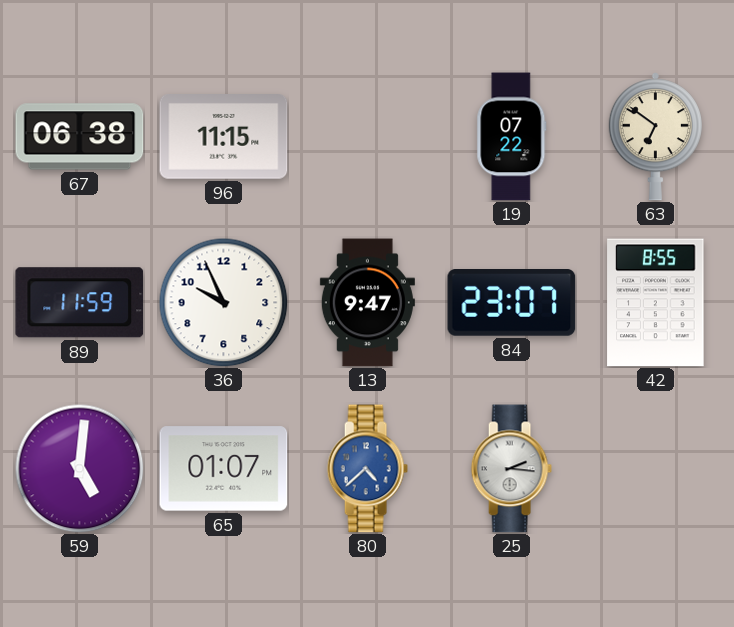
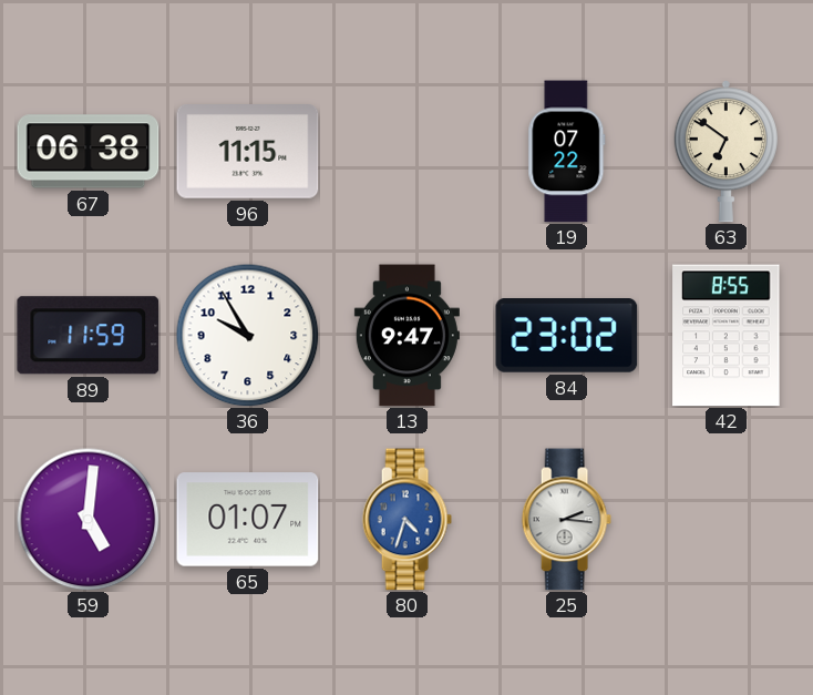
36: 9:56 -> 9:55 (247, 335)
84: 23:07 -> 23:02 (567, 336)
80: 4:38 -> 4:33 (406, 520)
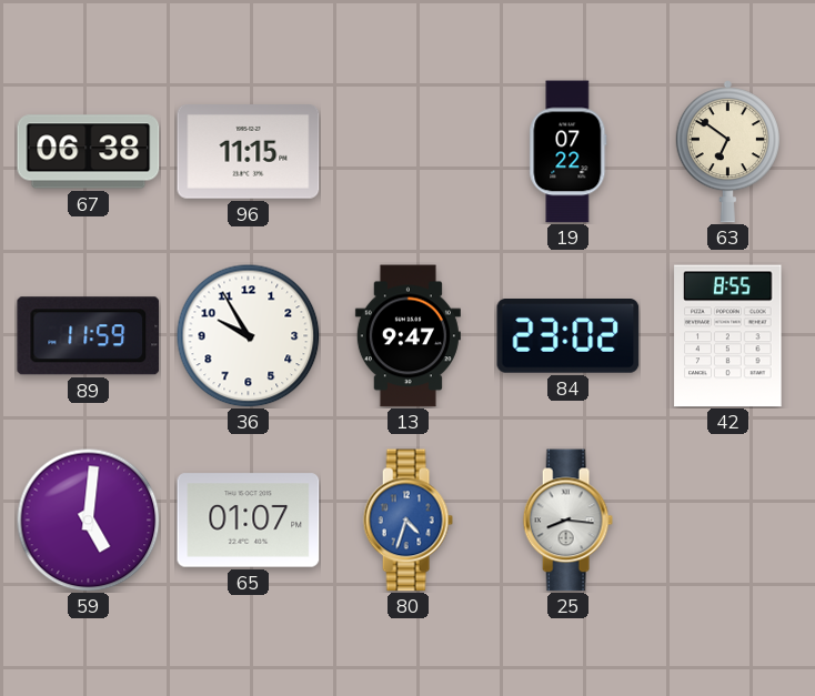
25: 2:16 -> 8:16 (567, 521)
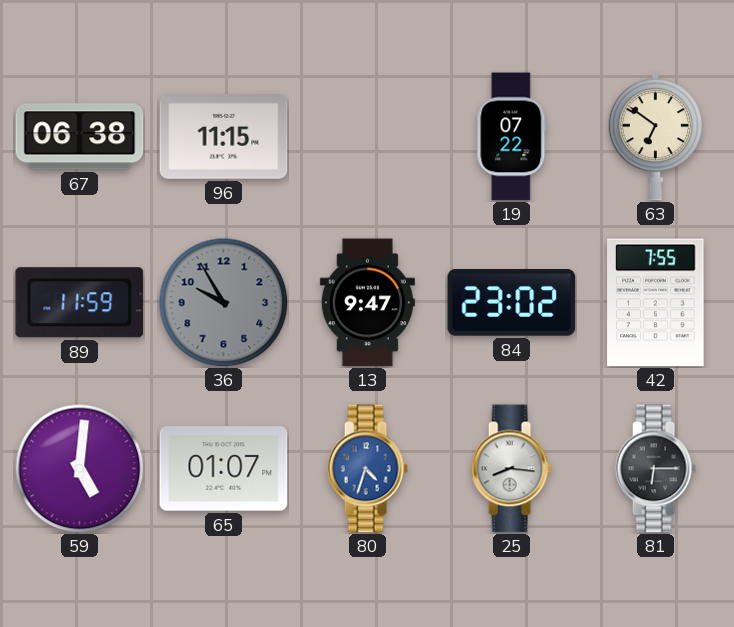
36 dial: white -> grey (223, 302)
42: 8:55 -> 7:55 (656, 303)
81: none -> 6:15 (655, 469)
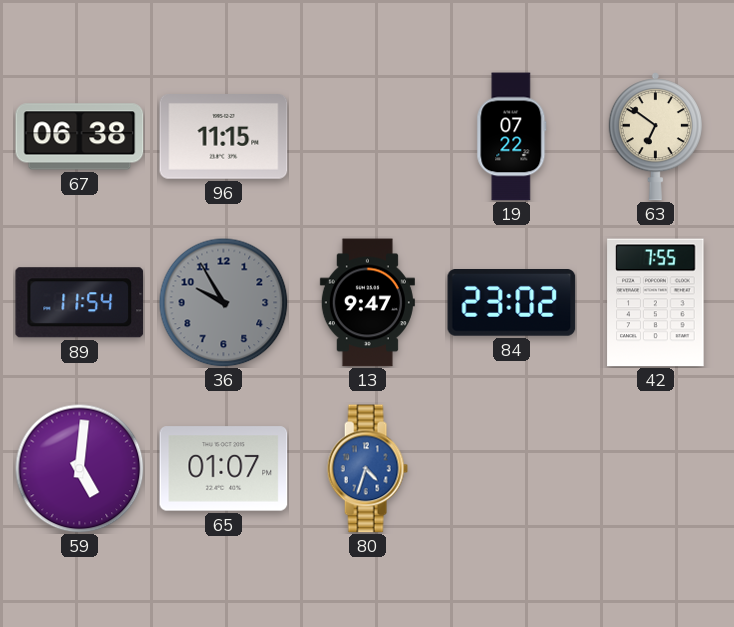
89: 11:59 -> 11:54 (80, 303)
25: 8:16 -> none (511, 469)
81: 6:15 -> none (655, 469)
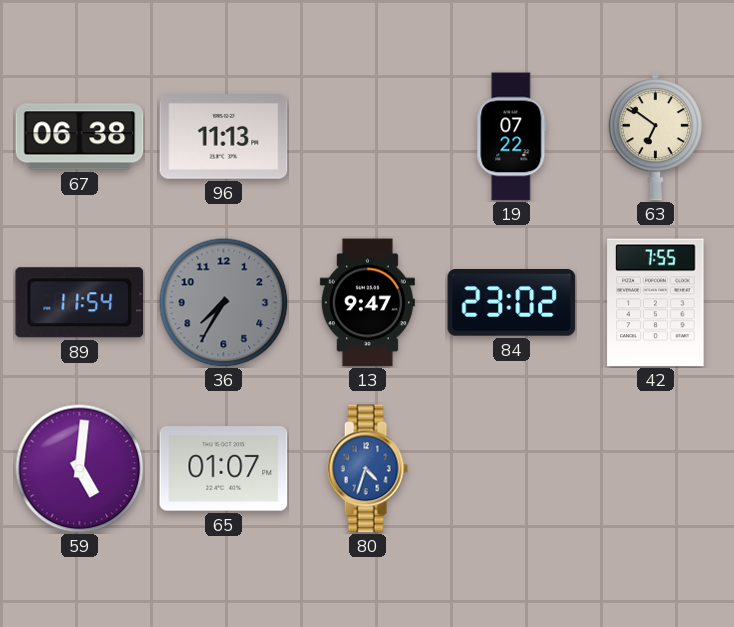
96: 11:15 -> 11:13 (224, 137)
36: 9:55 -> 7:35 (223, 302)
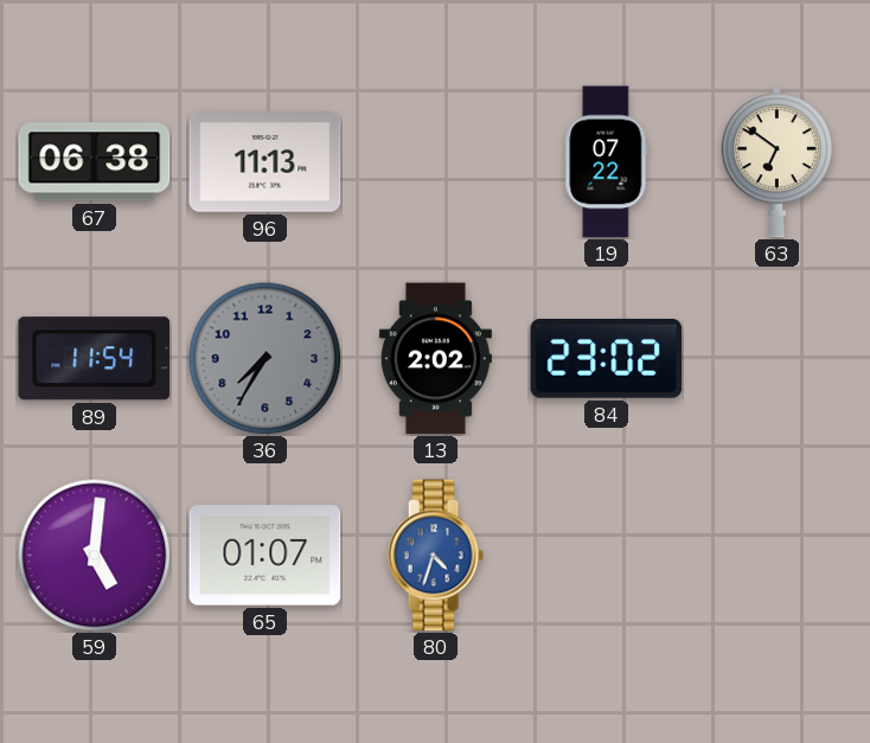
13: 9:47 -> 2:02 (435, 359)
42: 7:55 -> none (656, 303)
